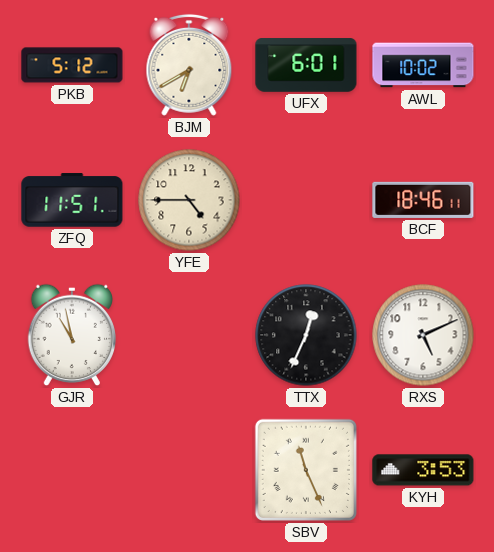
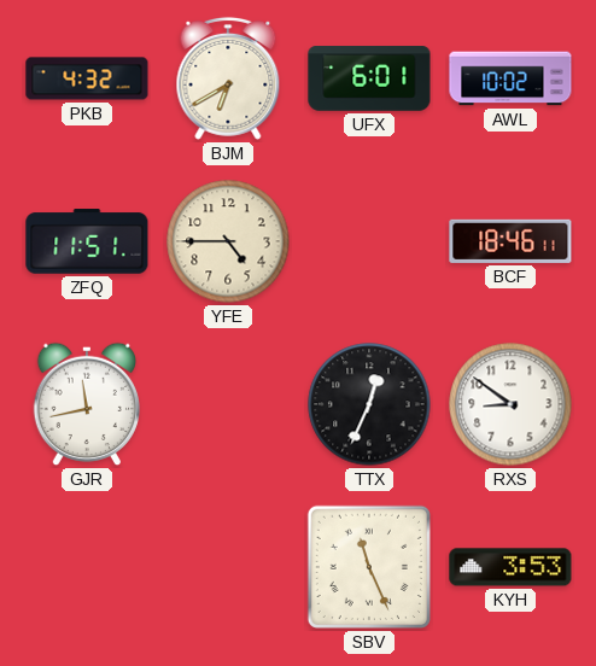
PKB: 5:12 -> 4:32 (87, 78)
GJR: 10:58 -> 11:43 (86, 404)
RXS: 5:11 -> 8:51 (510, 404)
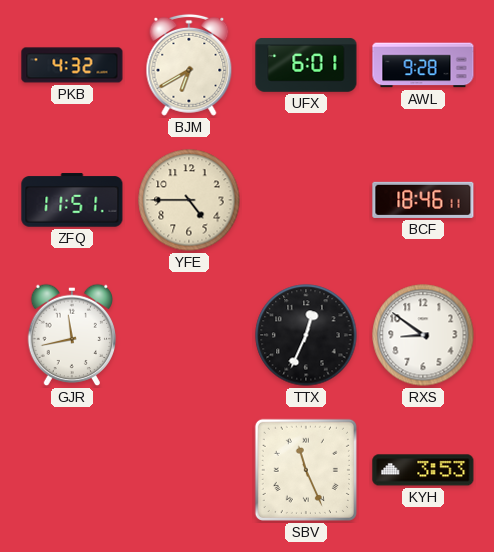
AWL: 10:02 -> 9:28 (423, 65)
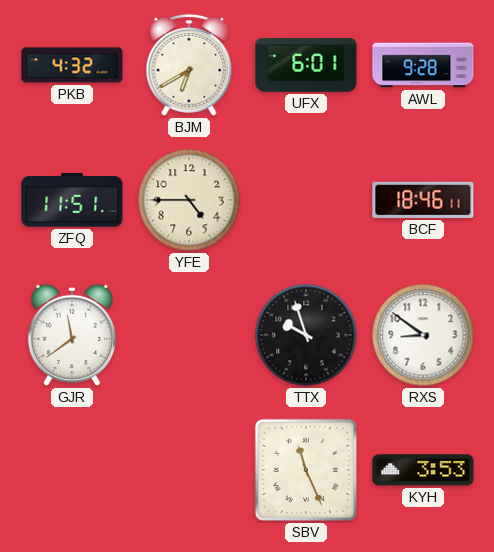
GJR: 11:43 -> 11:39 (71, 335)
TTX: 12:34 -> 9:57 (306, 335)
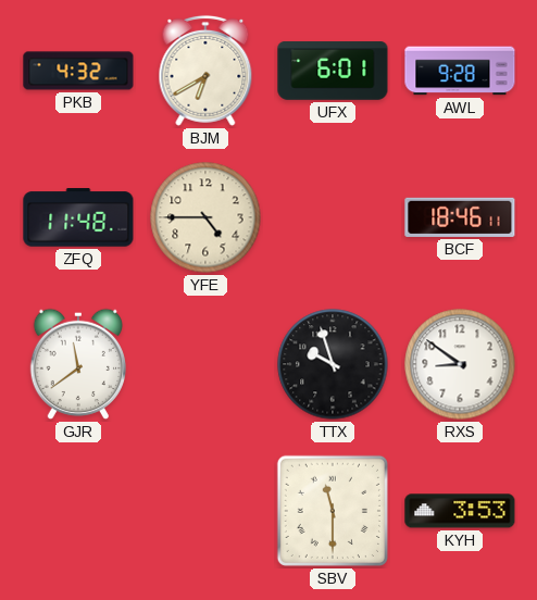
ZFQ: 11:51 -> 11:48 (78, 217)
SBV: 11:26 -> 11:30 (333, 511)
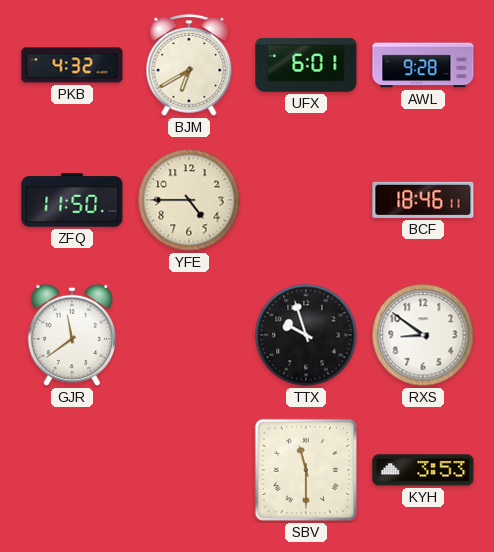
ZFQ: 11:48 -> 11:50 (72, 200)
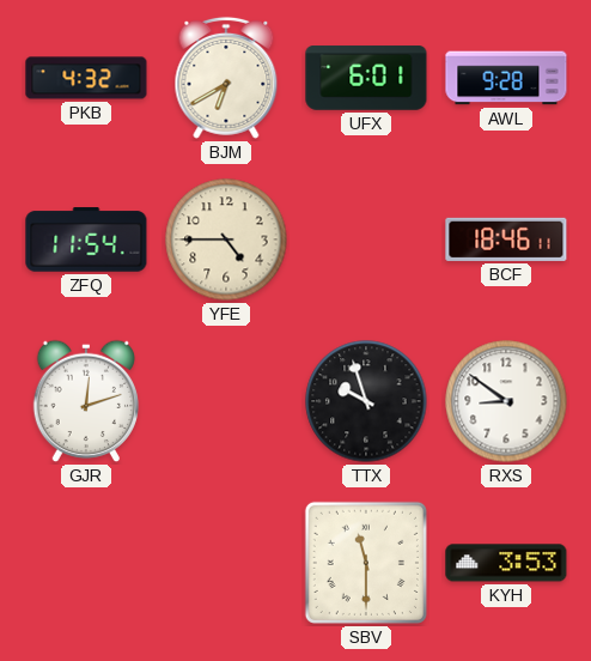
ZFQ: 11:50 -> 11:54 (86, 239)
GJR: 11:39 -> 12:12 (85, 401)
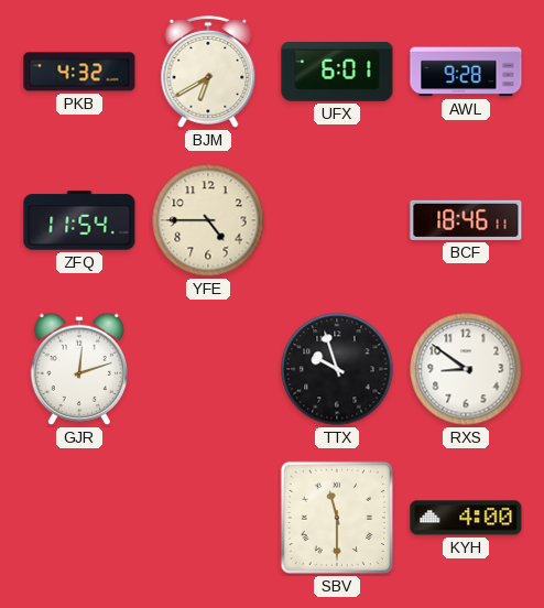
KYH: 3:53 -> 4:00 (466, 518)
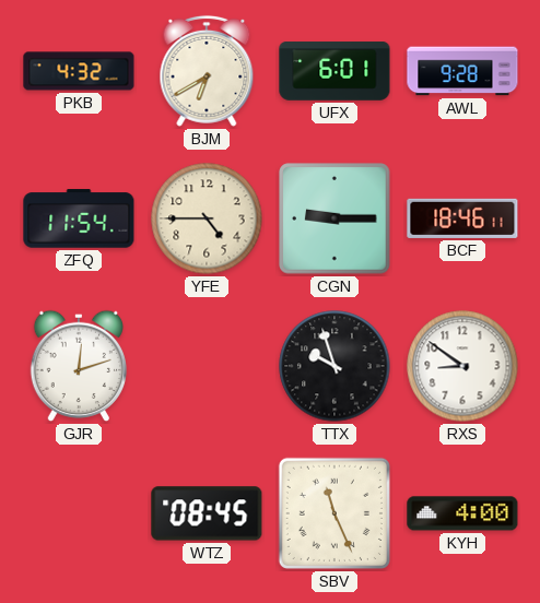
CGN: none -> 9:15 (334, 218)
WTZ: none -> 08:45 (207, 513)
SBV: 11:30 -> 11:26 (334, 513)
